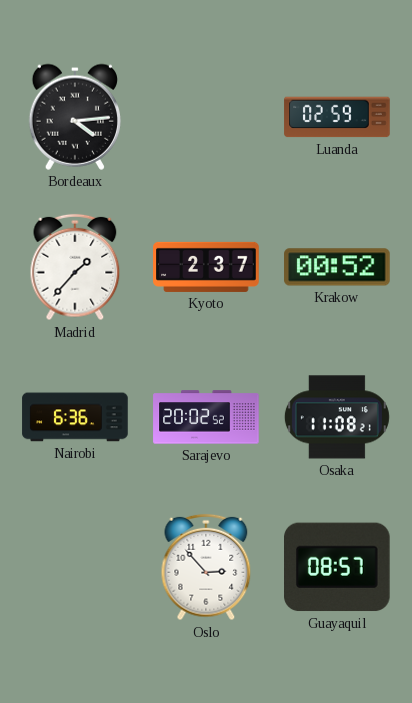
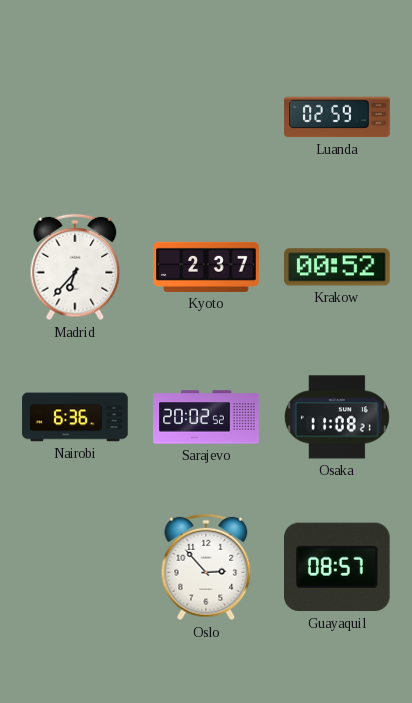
Bordeaux: 4:14 -> none (74, 117)
Madrid: 1:37 -> 6:37 (75, 267)
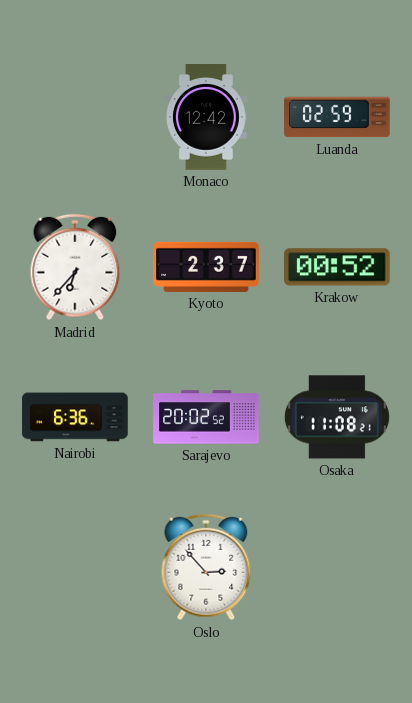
Monaco: none -> 12:42 (206, 117)
Guayaquil: 08:57 -> none (338, 567)
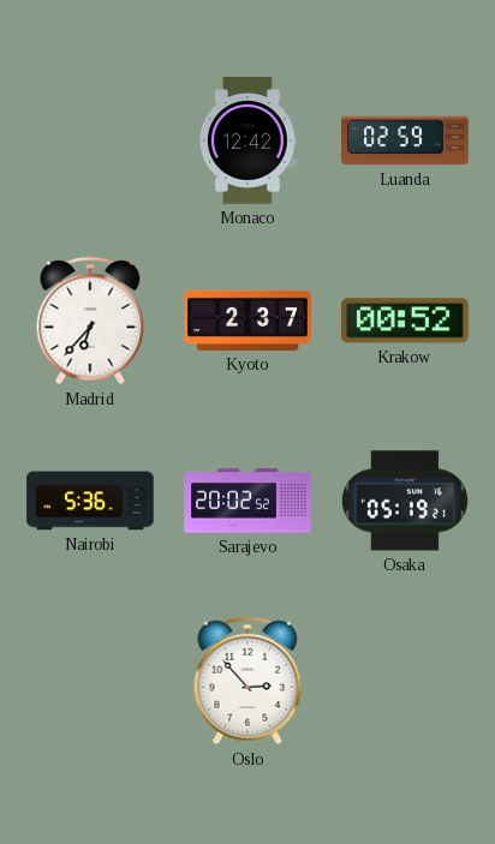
Nairobi: 6:36 -> 5:36 (90, 501)
Osaka: 11:08 -> 05:19 (405, 501)
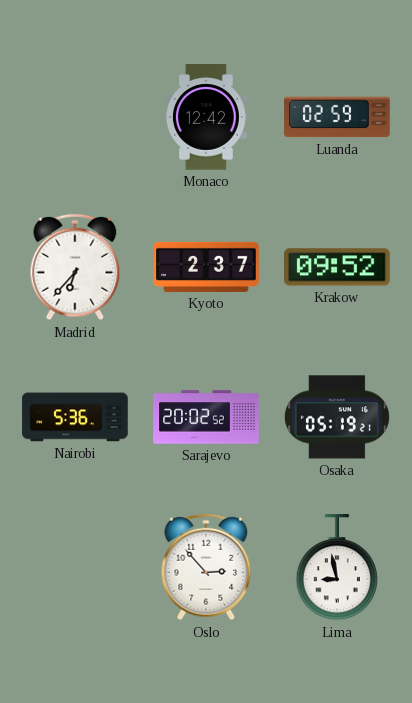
Krakow: 00:52 -> 09:52 (337, 267)
Lima: none -> 8:58 (337, 568)
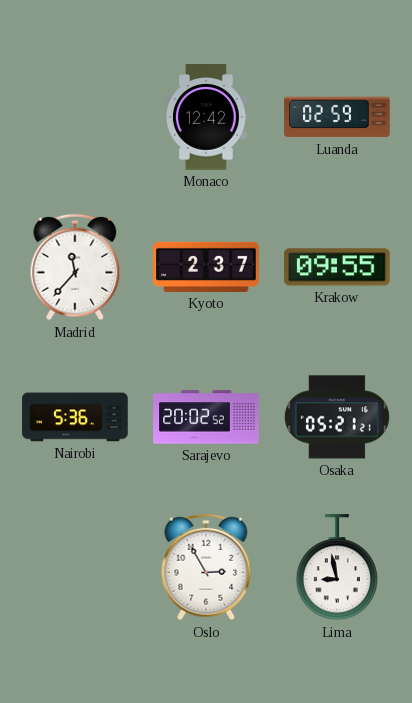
Madrid: 6:37 -> 11:37 (75, 267)
Krakow: 09:52 -> 09:55 (337, 267)
Osaka: 05:19 -> 05:21 (337, 417)
Oslo: 2:53 -> 2:55 (206, 567)
